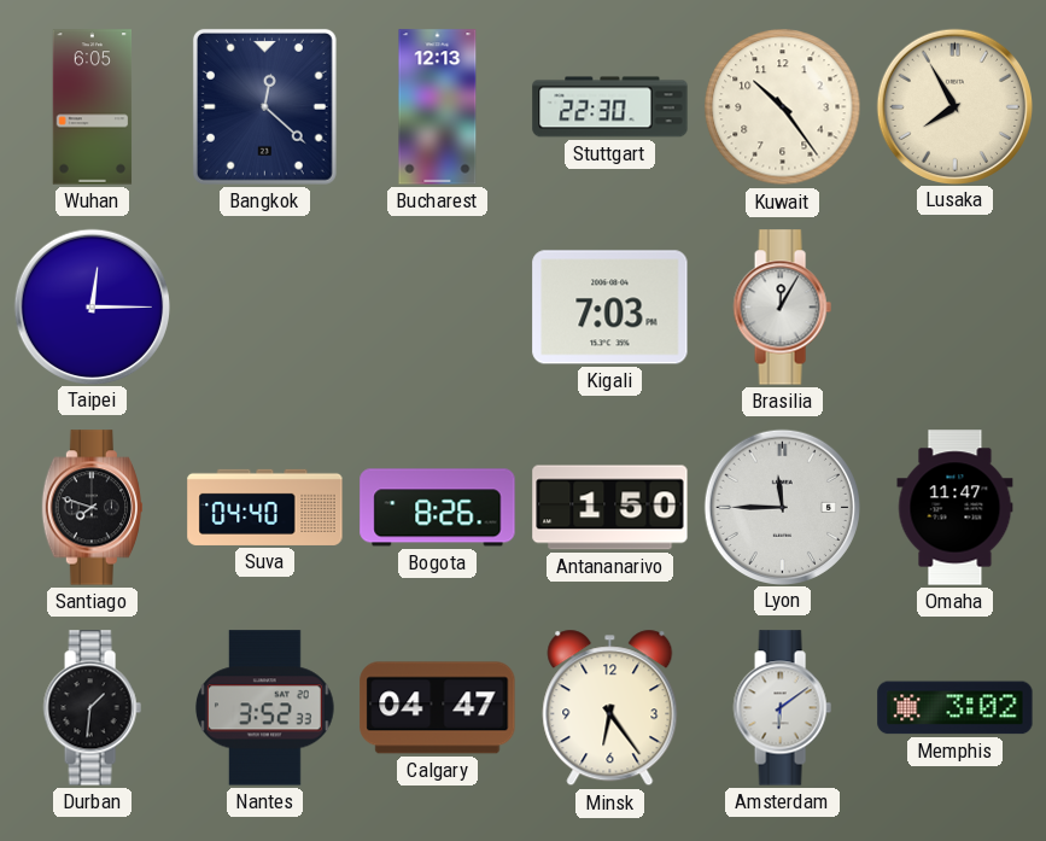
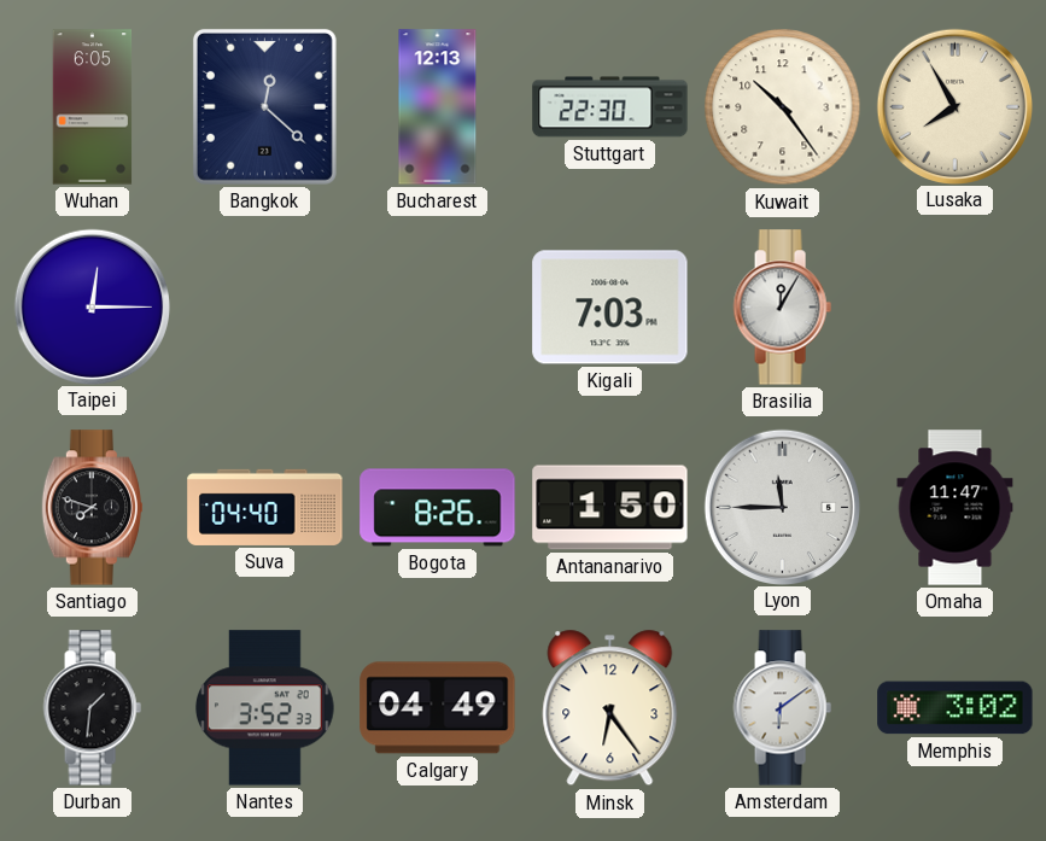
Calgary: 04:47 -> 04:49 (438, 708)
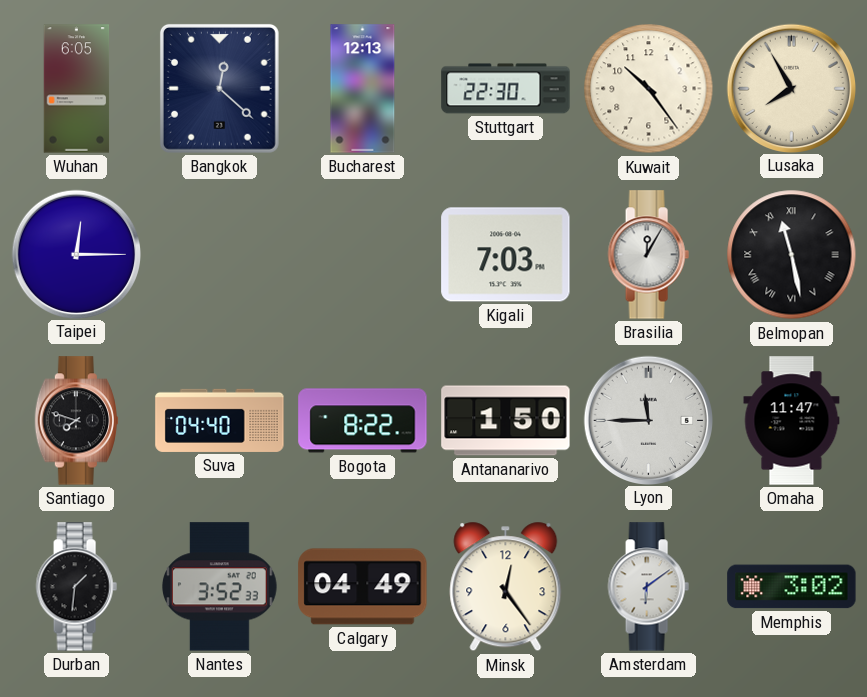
Belmopan: none -> 11:28 (792, 255)
Bogota: 8:26 -> 8:22 (363, 421)
Minsk: 6:24 -> 12:24 (506, 587)
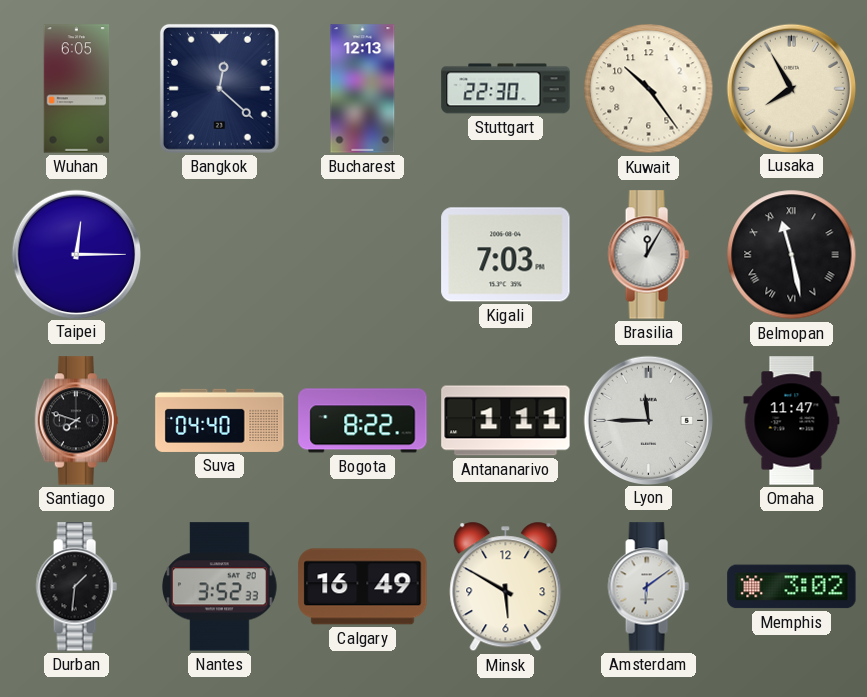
Antananarivo: 1:50 -> 1:11 (506, 421)
Calgary: 04:49 -> 16:49 (363, 587)
Minsk: 12:24 -> 5:50 (506, 587)
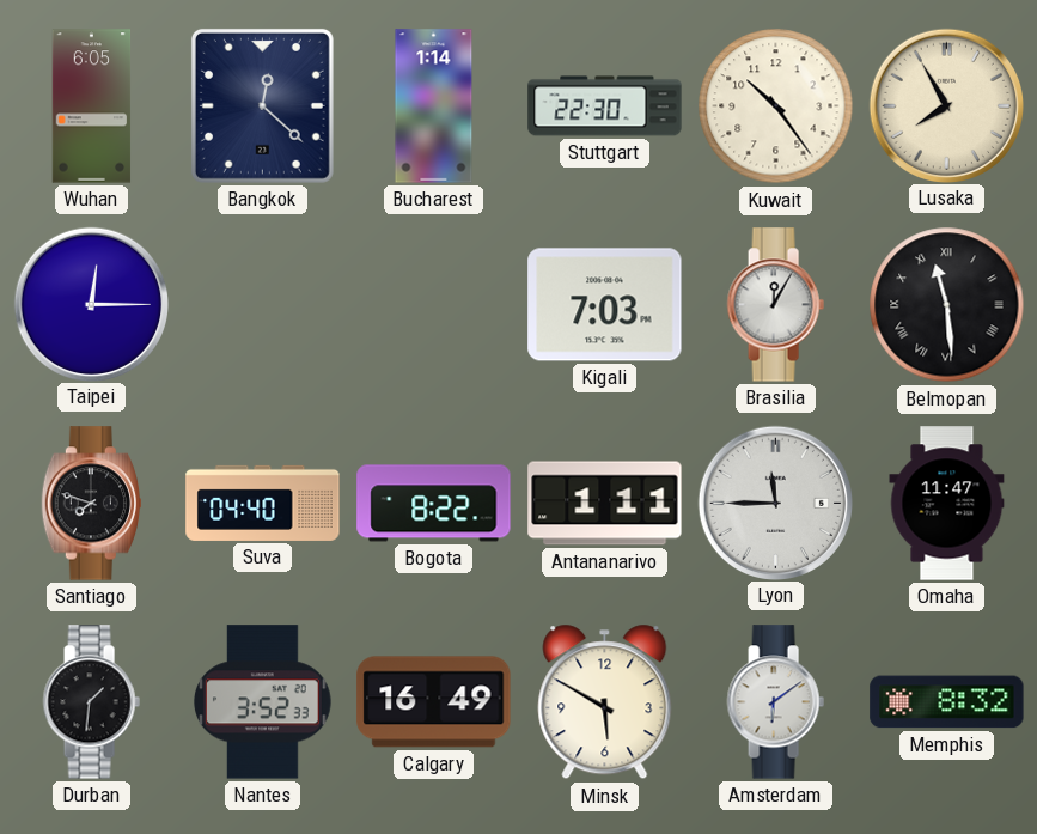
Bucharest: 12:13 -> 1:14 (434, 106)
Belmopan: 11:28 -> 11:29 (947, 305)
Memphis: 3:02 -> 8:32 (947, 702)
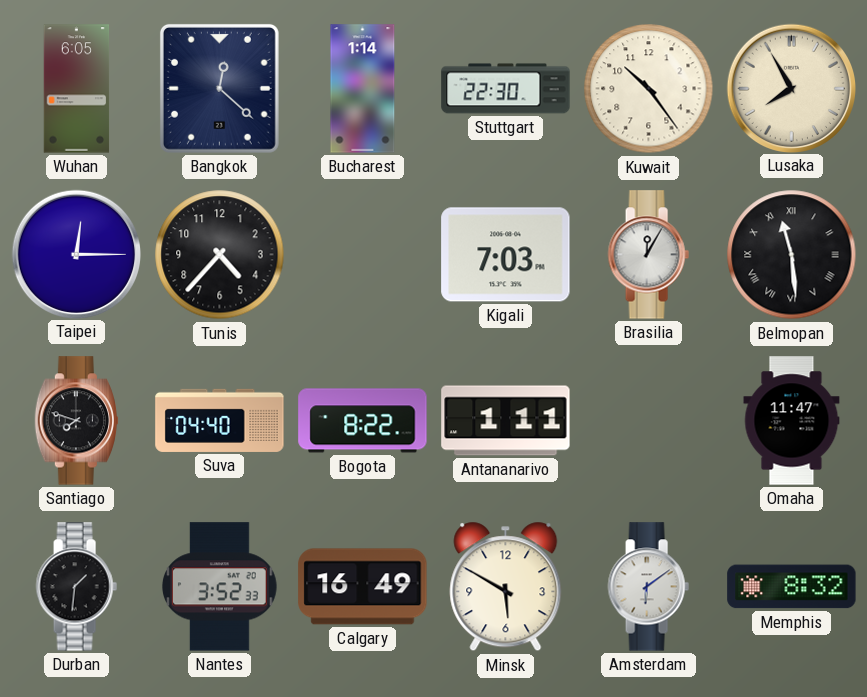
Tunis: none -> 4:37 (220, 255)
Lyon: 11:45 -> none (775, 503)
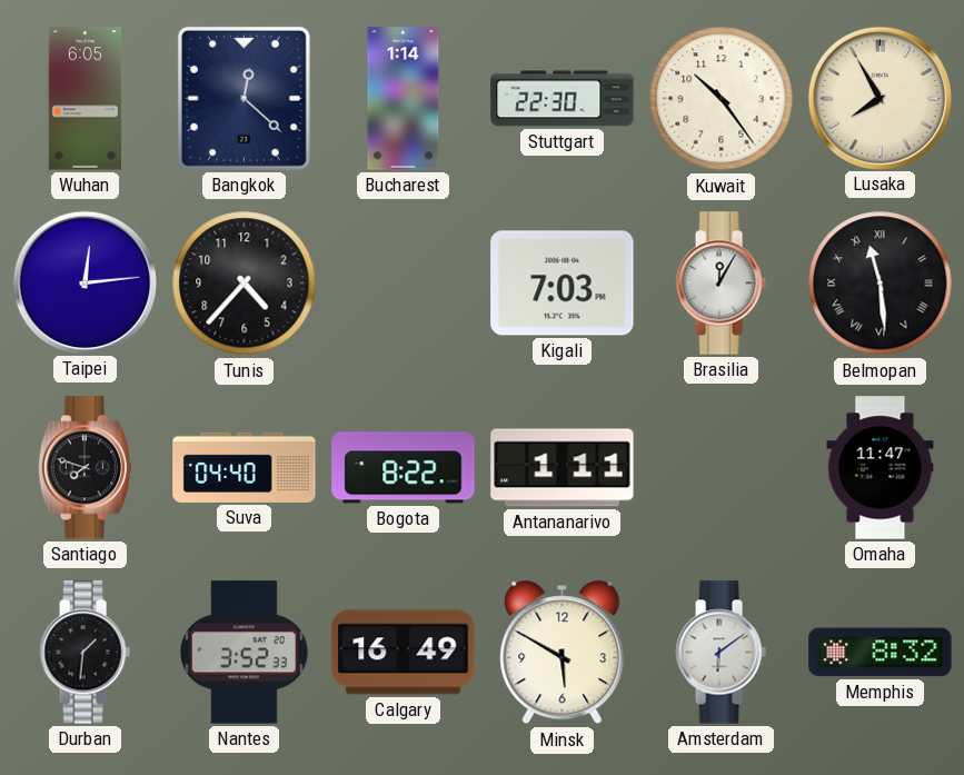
Taipei: 12:15 -> 12:14 (85, 282)
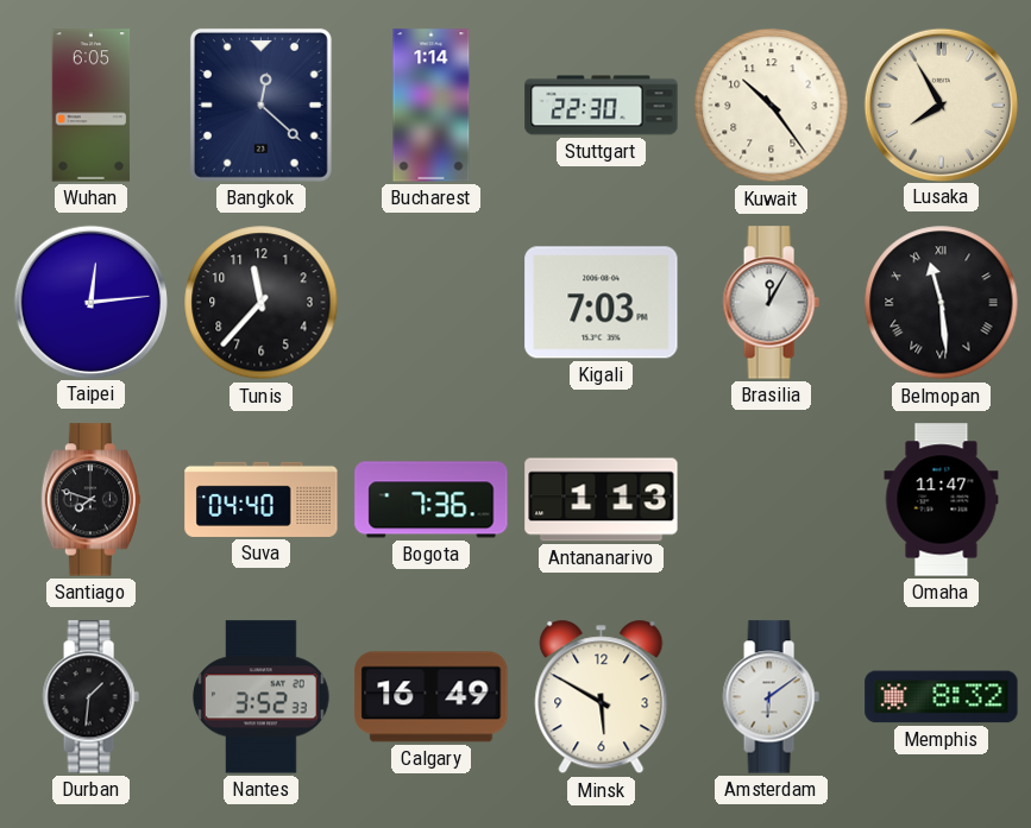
Tunis: 4:37 -> 11:37 (262, 303)
Bogota: 8:22 -> 7:36 (432, 500)
Antananarivo: 1:11 -> 1:13 (602, 500)
